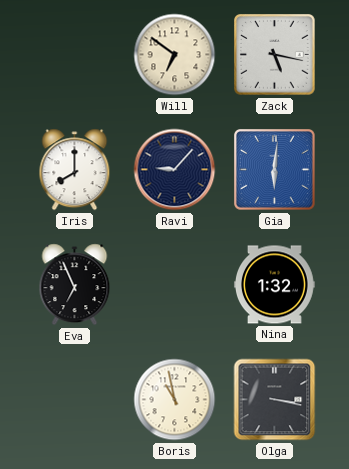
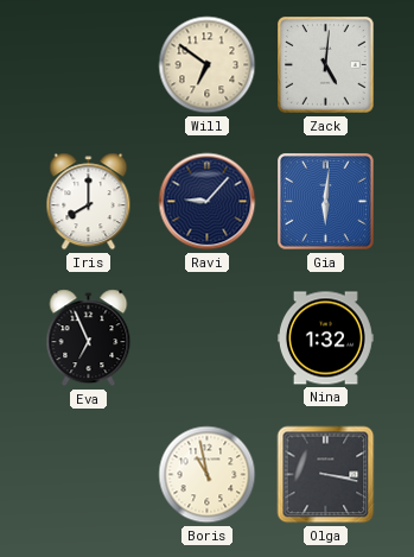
Zack: 5:17 -> 5:01 (326, 65)
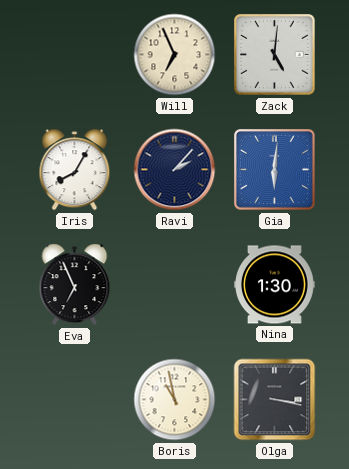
Will: 6:51 -> 6:56 (175, 55)
Iris: 8:00 -> 8:05 (75, 170)
Ravi: 9:07 -> 2:07 (175, 170)
Nina: 1:32 -> 1:30 (274, 285)
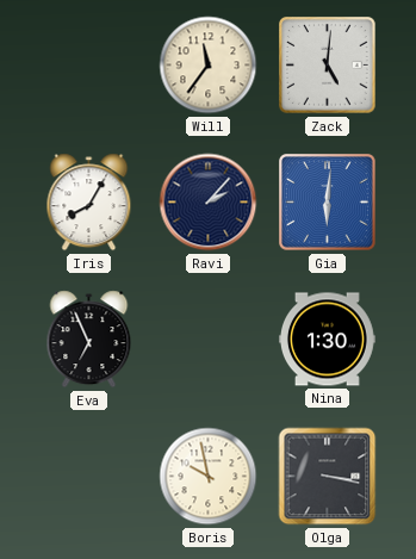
Will: 6:56 -> 11:36 (209, 66)
Boris: 10:58 -> 9:58 (209, 477)
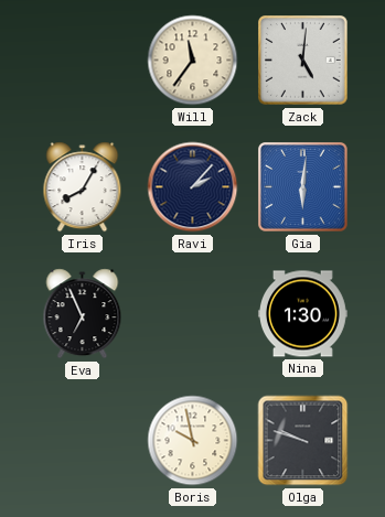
Olga: 3:17 -> 9:48 (303, 441)
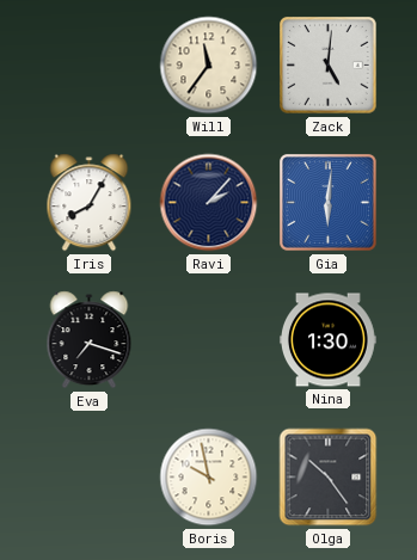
Eva: 6:56 -> 7:18 (90, 340)
Olga: 9:48 -> 10:24 (329, 478)
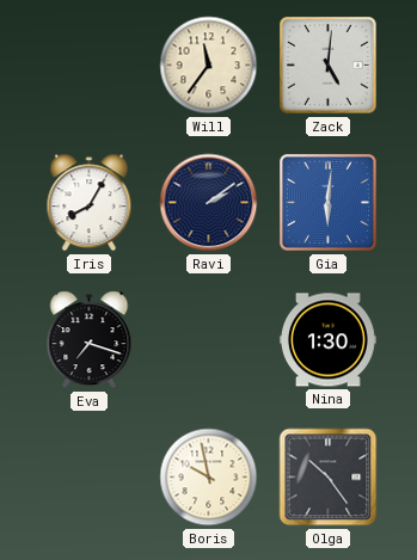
Ravi: 2:07 -> 2:09 (209, 203)
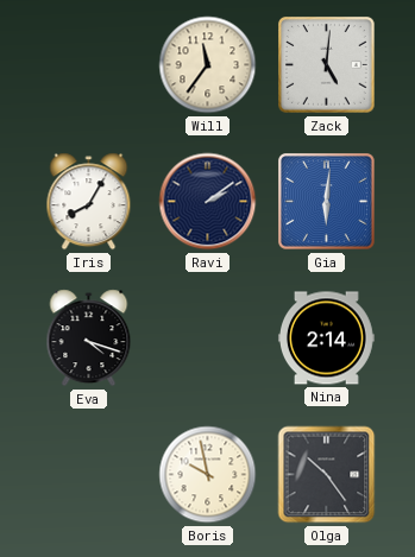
Eva: 7:18 -> 4:18 (89, 338)
Nina: 1:30 -> 2:14 (326, 338)
